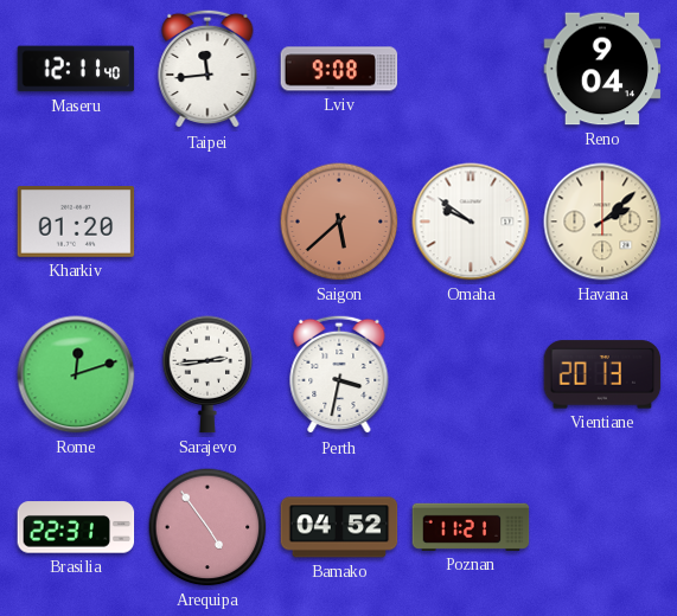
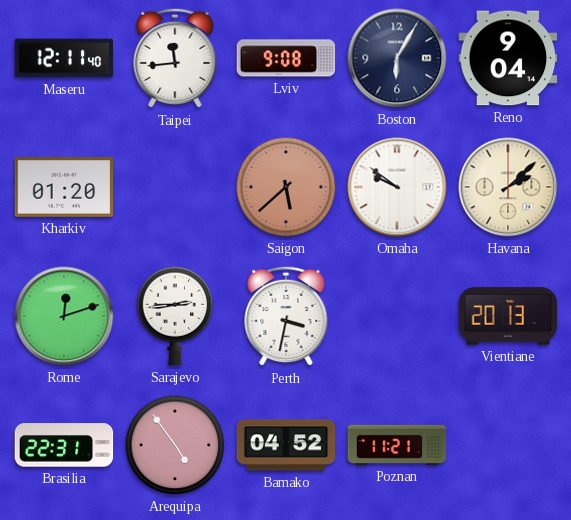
Boston: none -> 6:05 (397, 58)
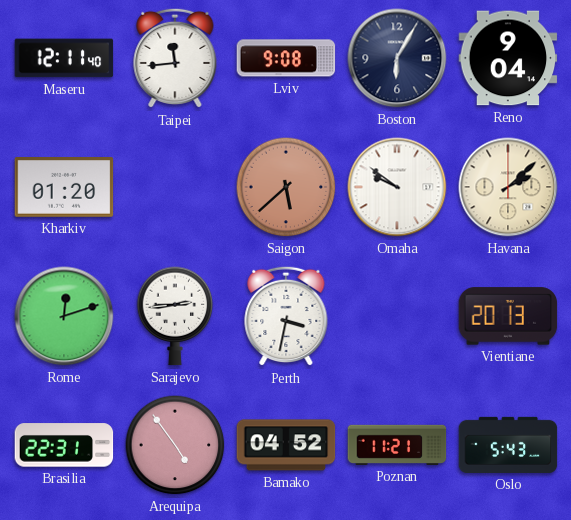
Oslo: none -> 5:43 (508, 445)
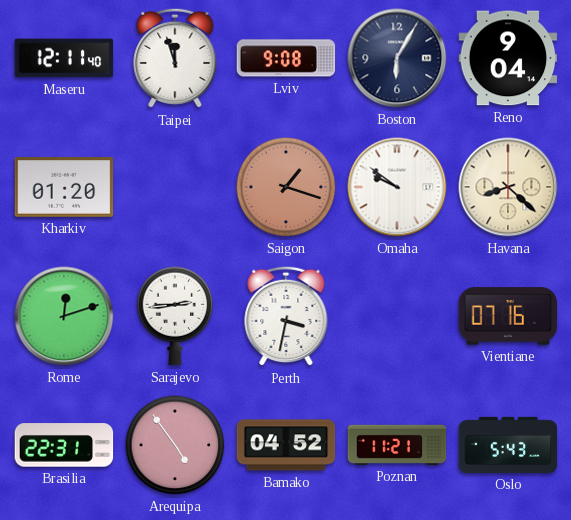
Taipei: 11:44 -> 11:57 (175, 58)
Saigon: 5:38 -> 1:18 (286, 187)
Havana: 2:08 -> 8:22 (508, 187)
Vientiane: 20:13 -> 07:16 (508, 316)
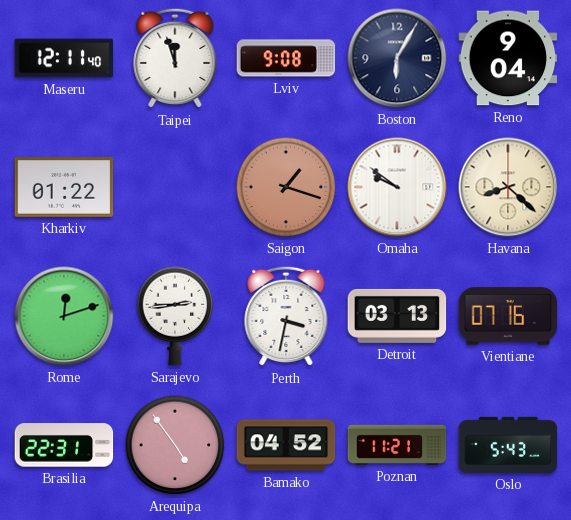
Kharkiv: 01:20 -> 01:22 (64, 188)
Detroit: none -> 03:13 (397, 316)
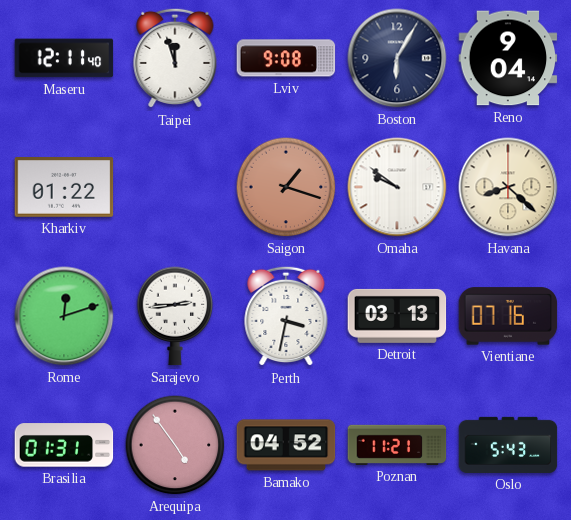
Brasilia: 22:31 -> 01:31 (64, 445)
